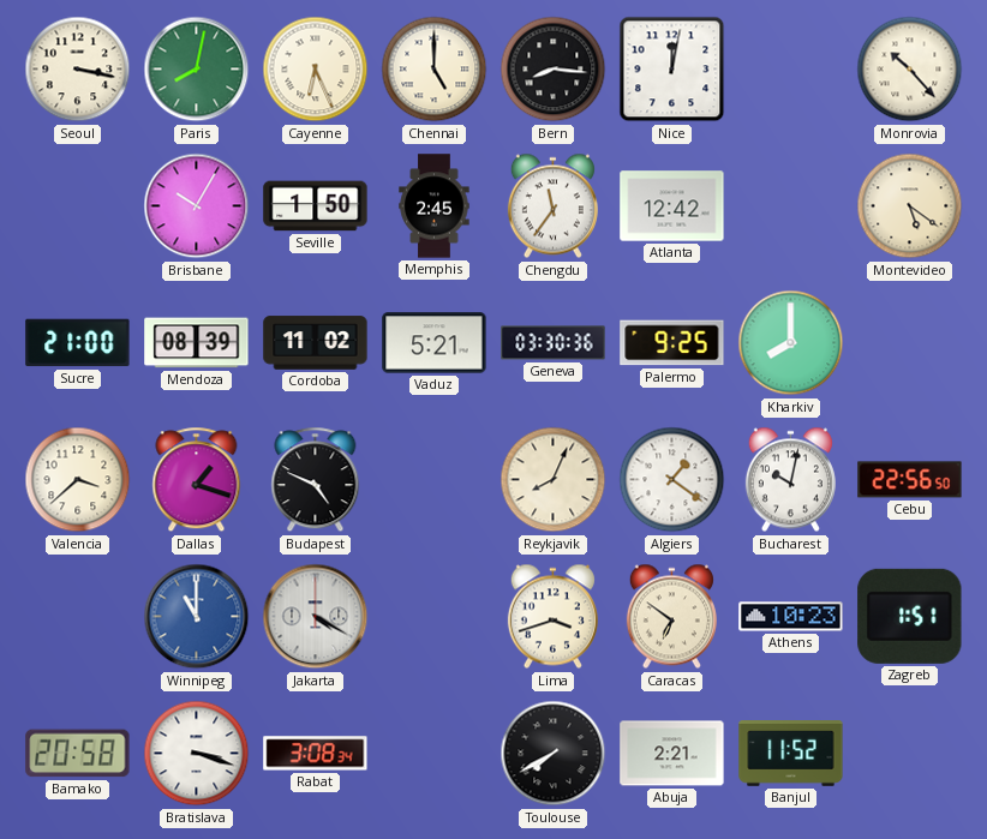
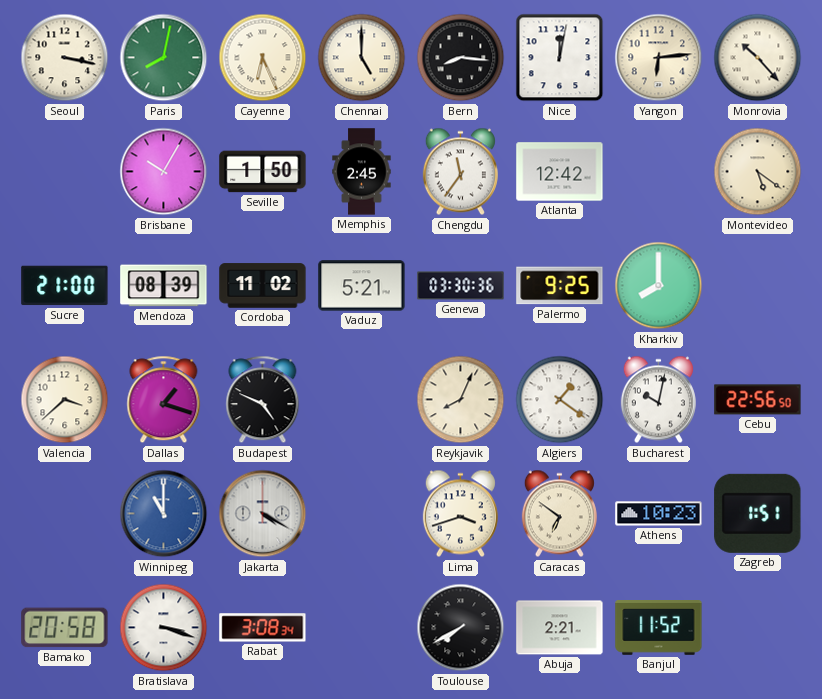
Yangon: none -> 6:14 (659, 58)
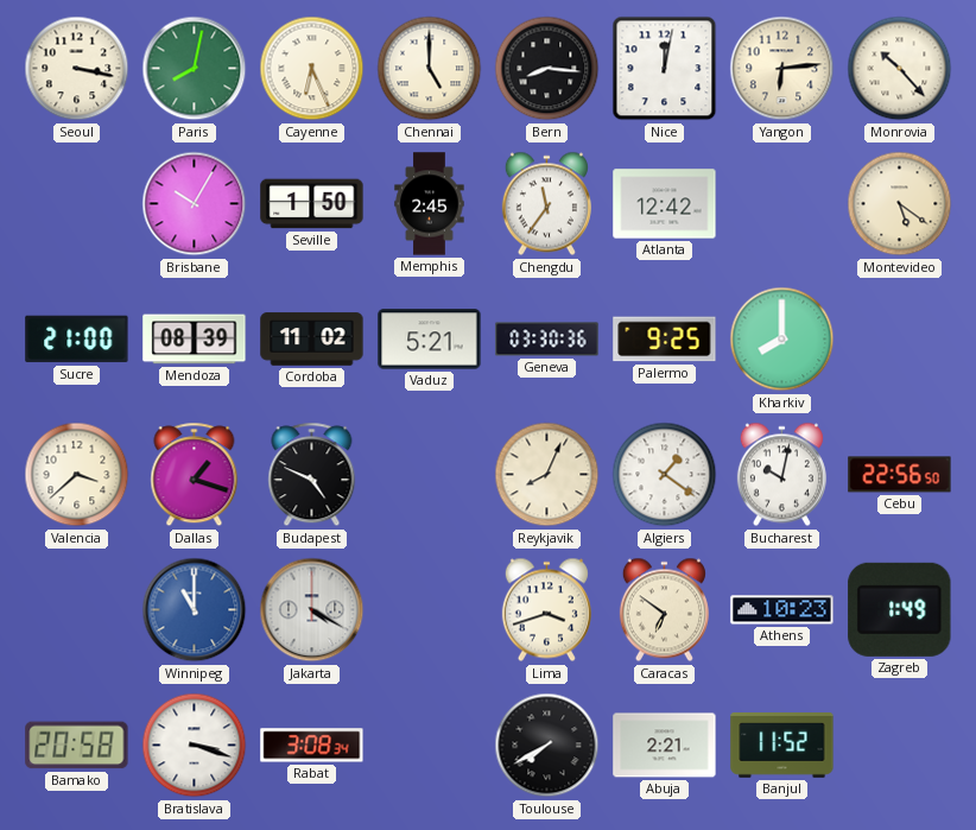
Zagreb: 1:51 -> 1:49 (900, 609)
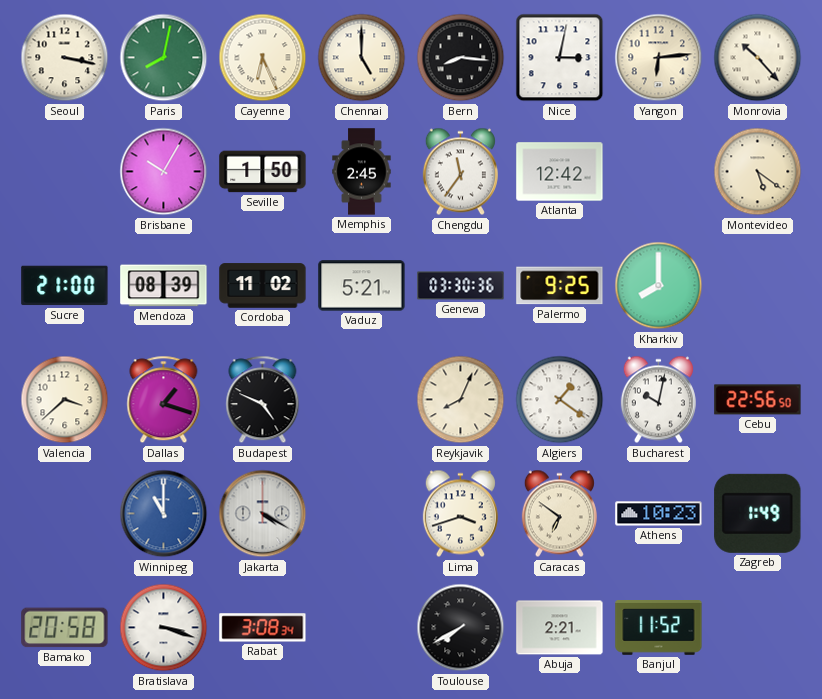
Nice: 12:02 -> 3:02 (560, 58)
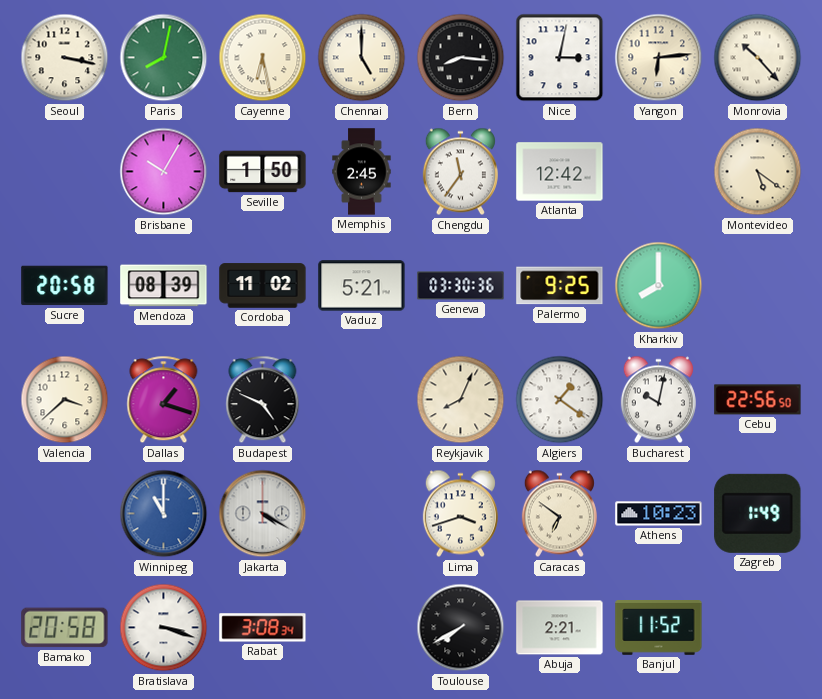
Cayenne: 6:26 -> 6:28 (263, 58)
Sucre: 21:00 -> 20:58 (65, 286)
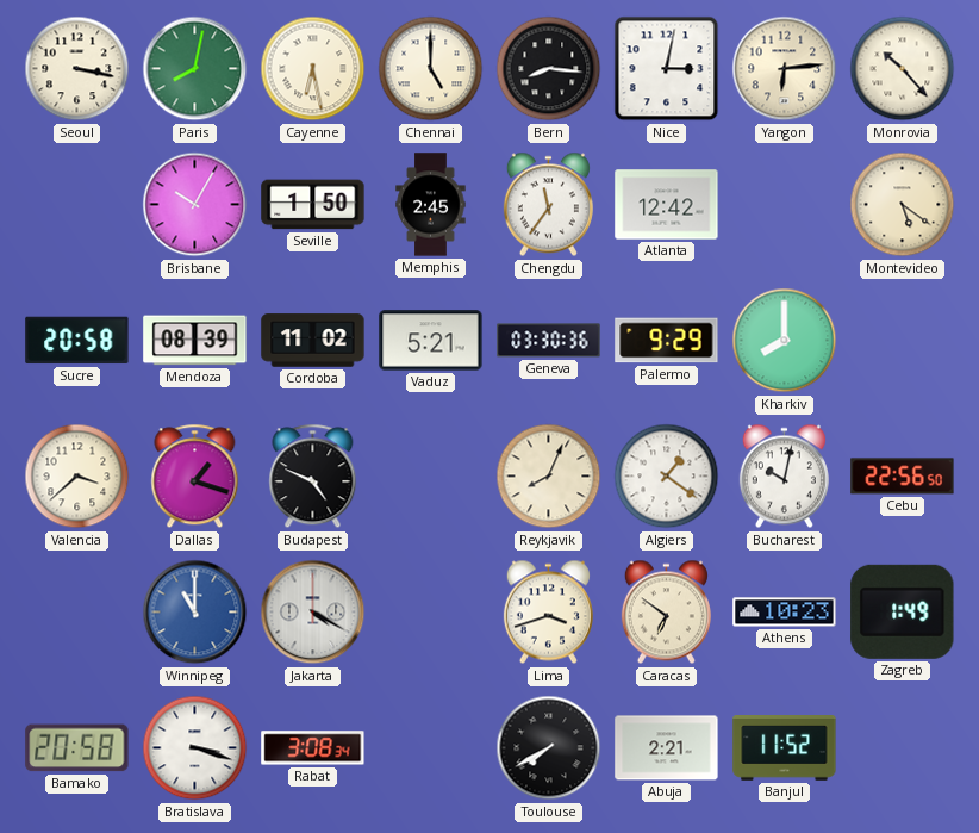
Palermo: 9:25 -> 9:29 (667, 341)
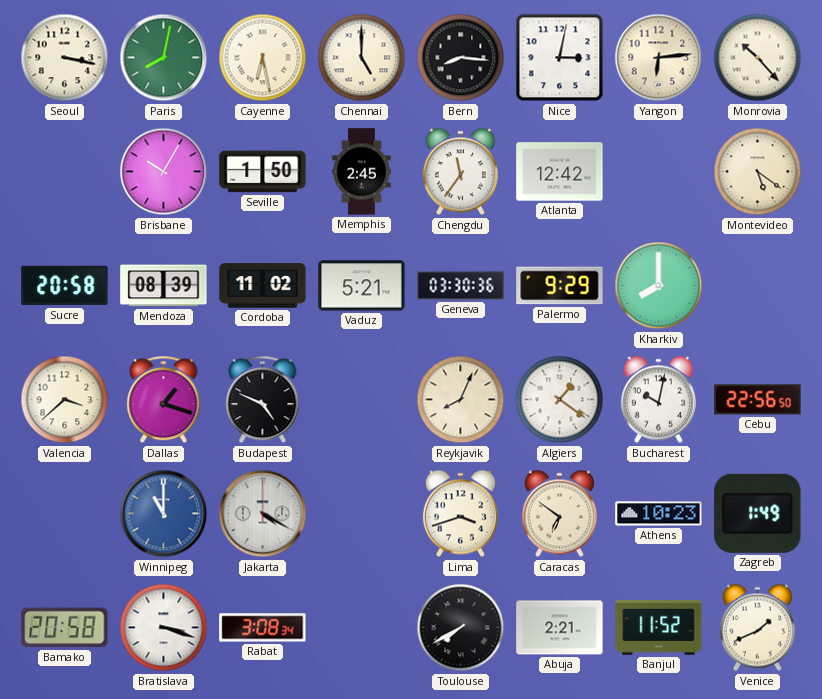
Venice: none -> 1:41 (757, 628)
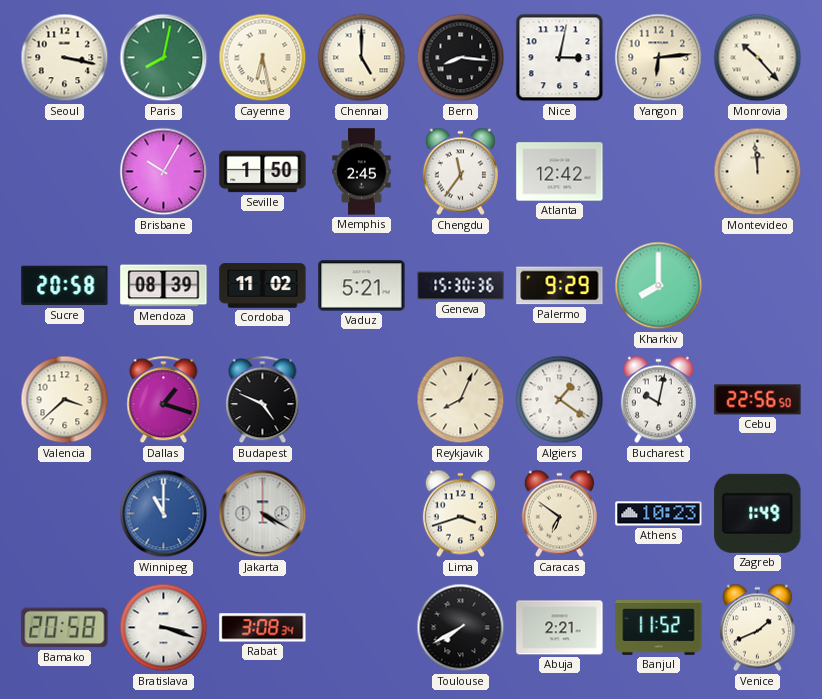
Montevideo: 5:21 -> 11:59 (758, 172)
Geneva: 03:30 -> 15:30 (461, 286)
